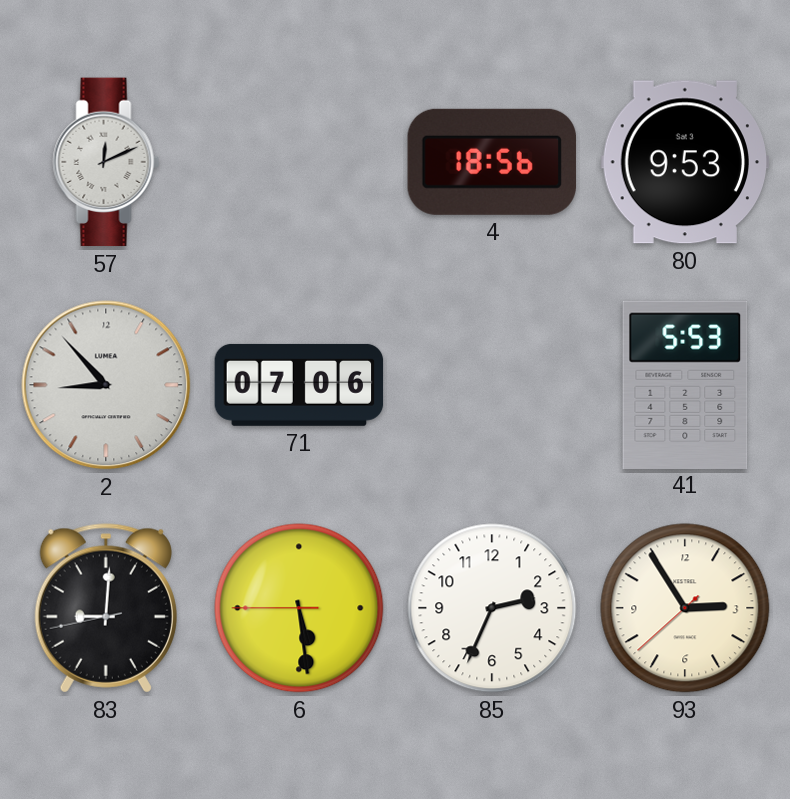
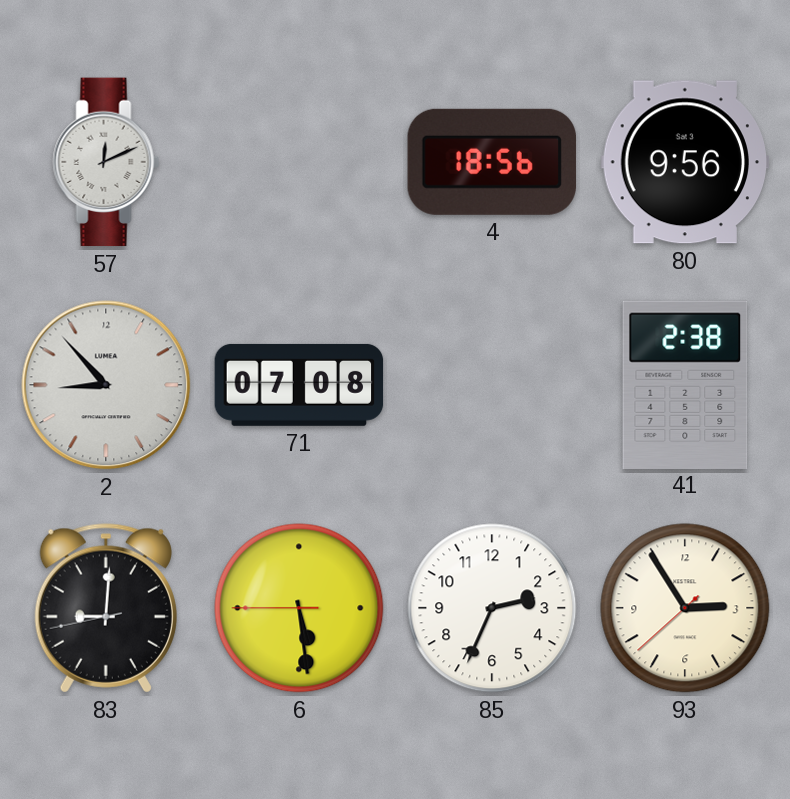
80: 9:53 -> 9:56 (685, 162)
71: 07:06 -> 07:08 (299, 385)
41: 5:53 -> 2:38 (685, 384)
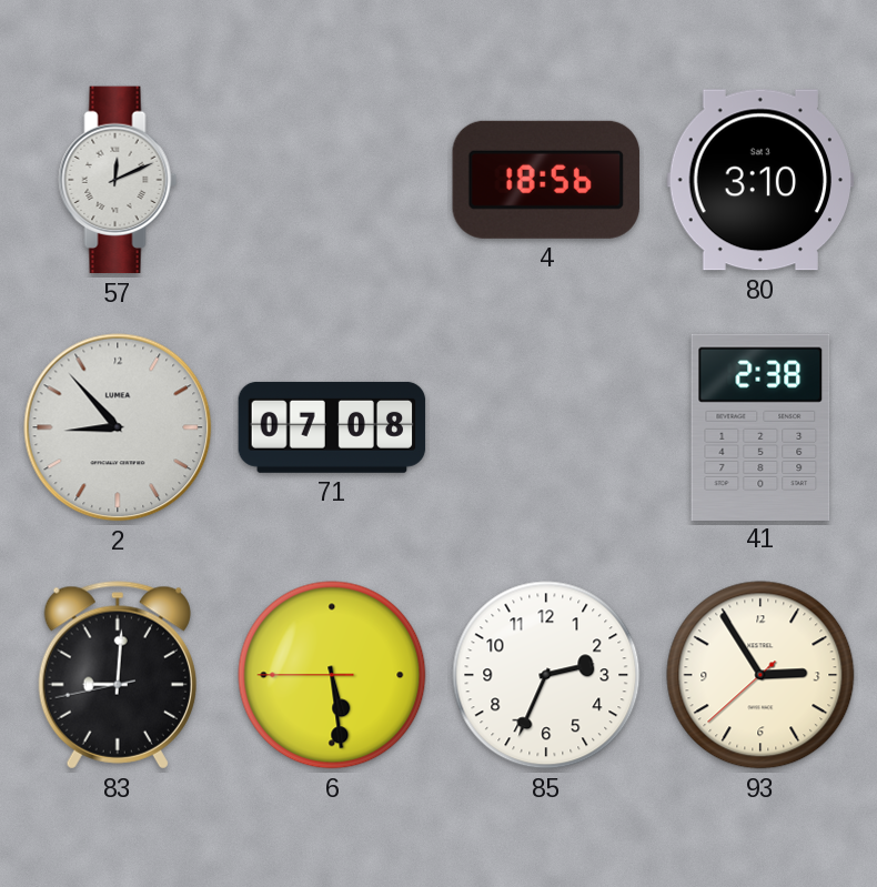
80: 9:56 -> 3:10 (760, 180)
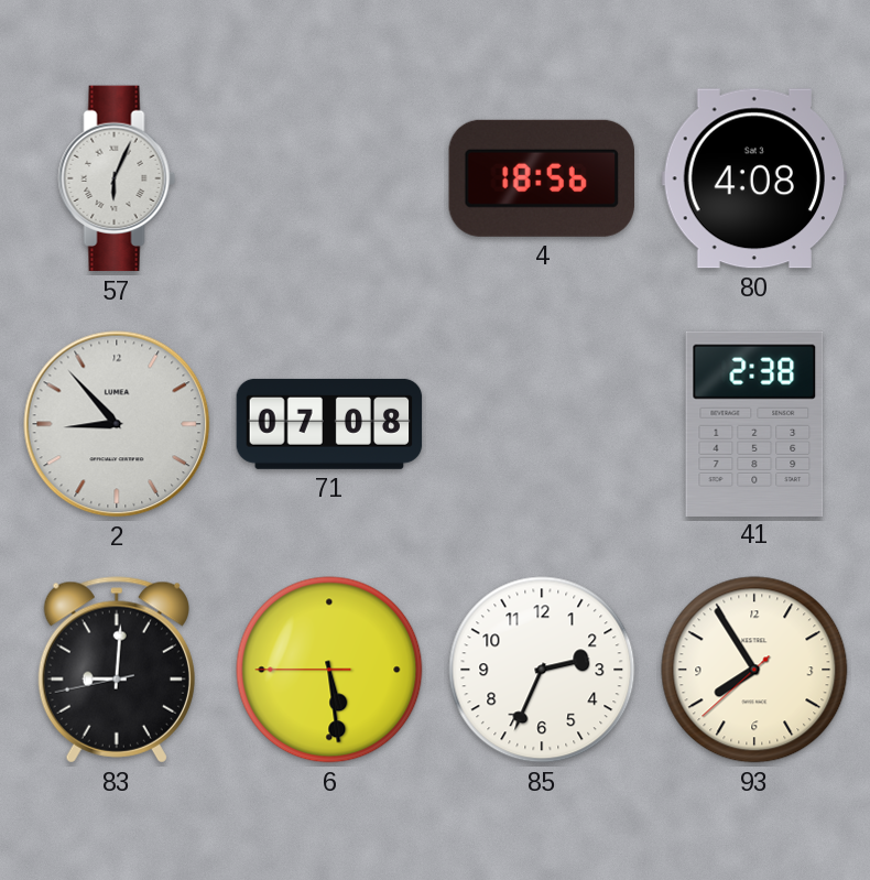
57: 12:11 -> 6:04 (117, 178)
80: 3:10 -> 4:08 (754, 178)
93: 2:54 -> 7:54 (754, 670)
